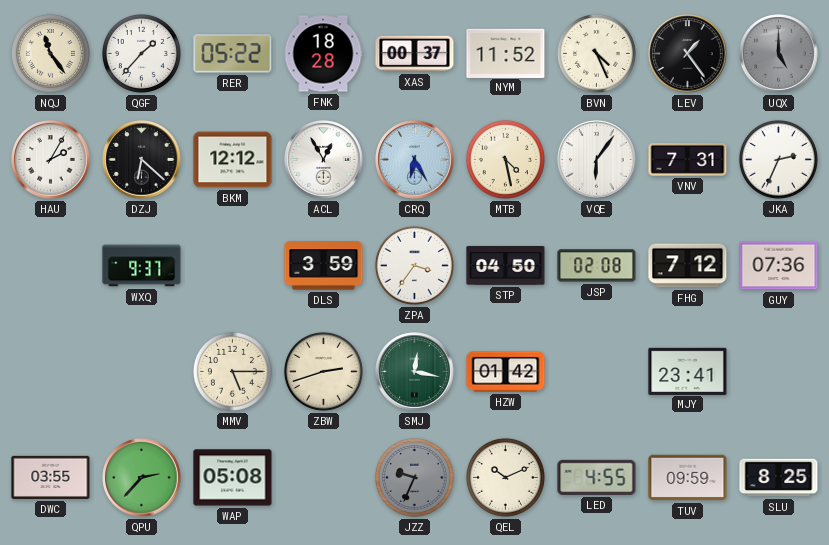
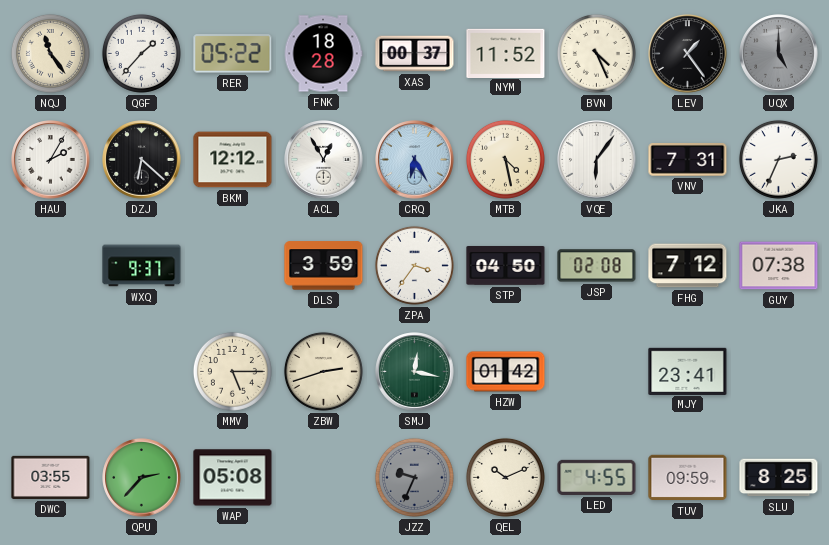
GUY: 07:36 -> 07:38 (779, 266)
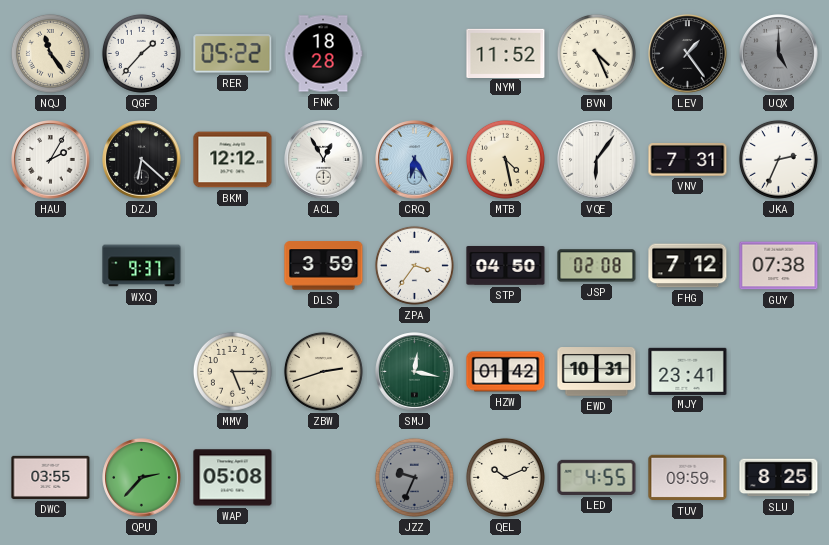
XAS: 00:37 -> none (415, 54)
EWD: none -> 10:31 (597, 372)
